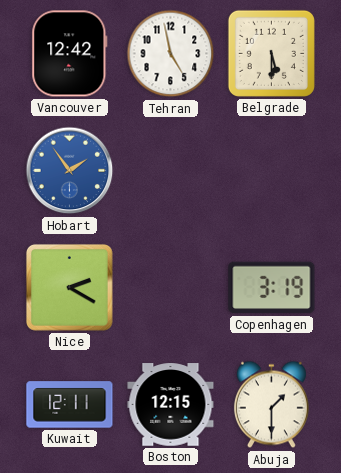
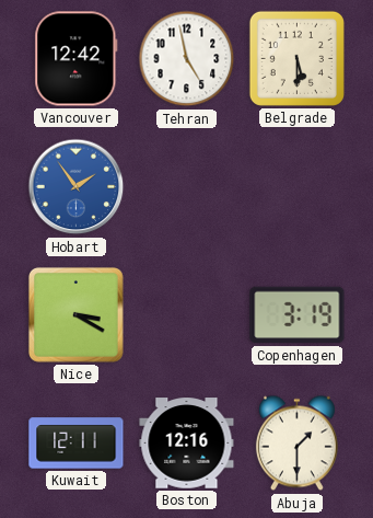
Nice: 2:20 -> 3:20 (75, 314)
Boston: 12:15 -> 12:16 (187, 444)
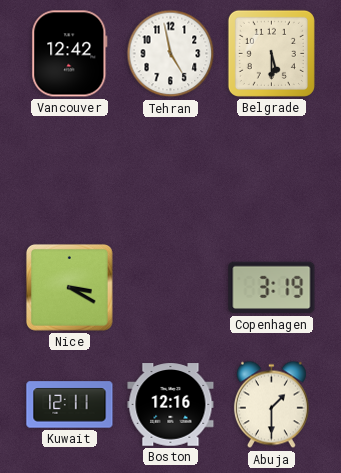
Hobart: 1:54 -> none (77, 187)
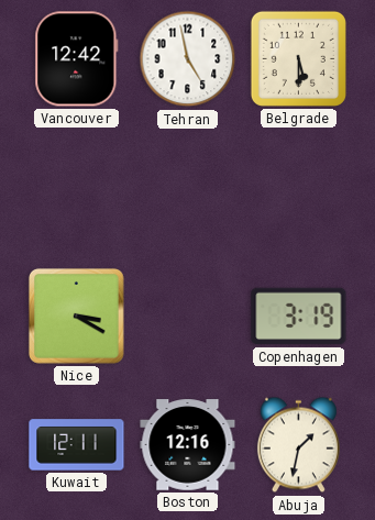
Abuja: 1:30 -> 1:32 (298, 445)
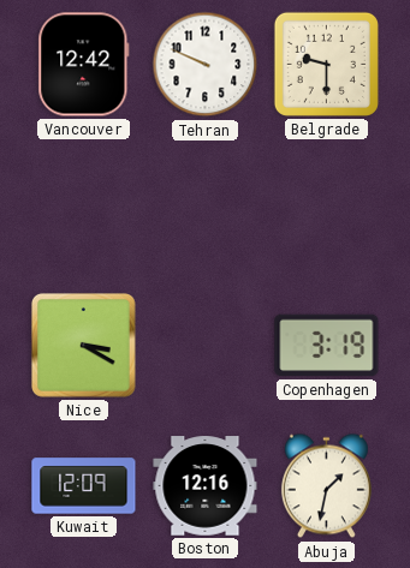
Tehran: 4:58 -> 9:49 (206, 65)
Belgrade: 5:30 -> 9:30 (326, 64)
Kuwait: 12:11 -> 12:09 (84, 486)
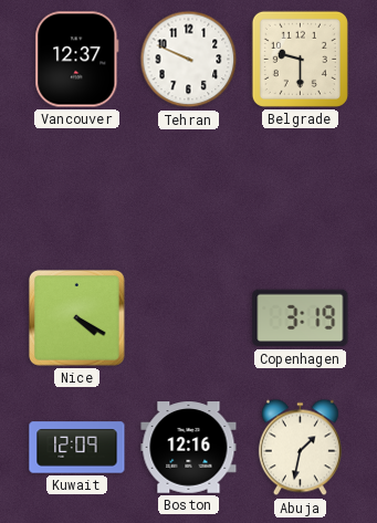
Vancouver: 12:42 -> 12:37 (77, 60)
Nice: 3:20 -> 4:20 (76, 317)
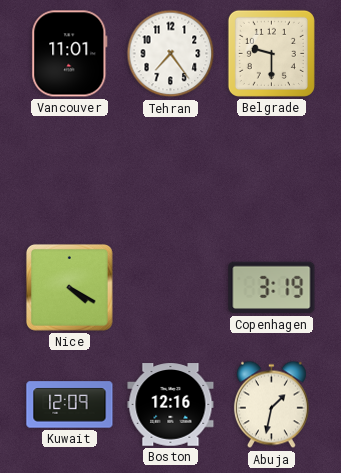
Vancouver: 12:37 -> 11:01 (70, 54)
Tehran: 9:49 -> 7:24 (171, 54)
